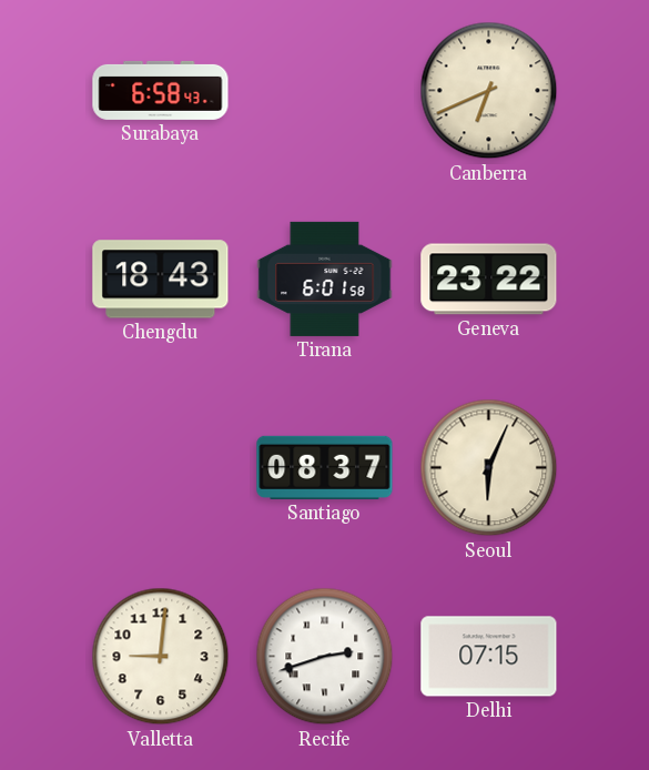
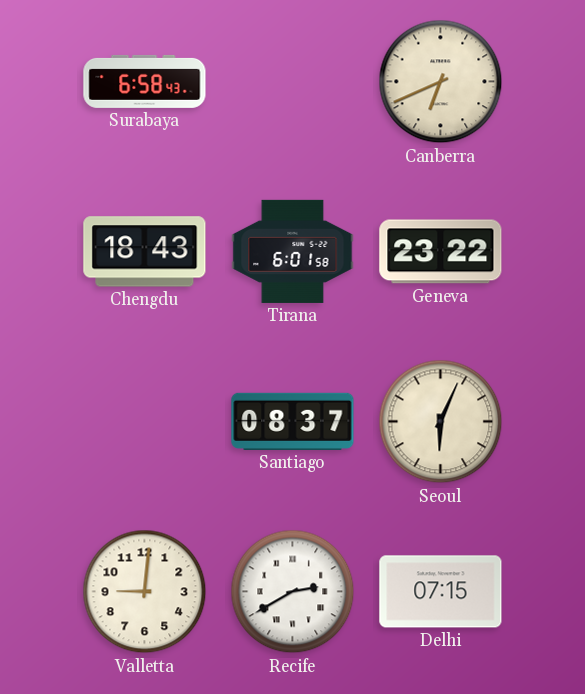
Recife: 2:42 -> 2:40 (293, 592)
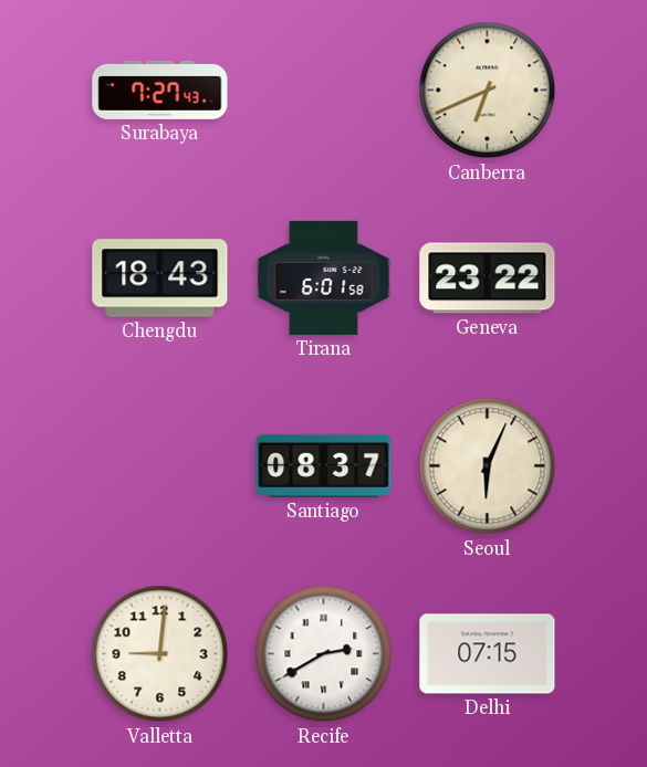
Surabaya: 6:58 -> 7:27 (160, 90)
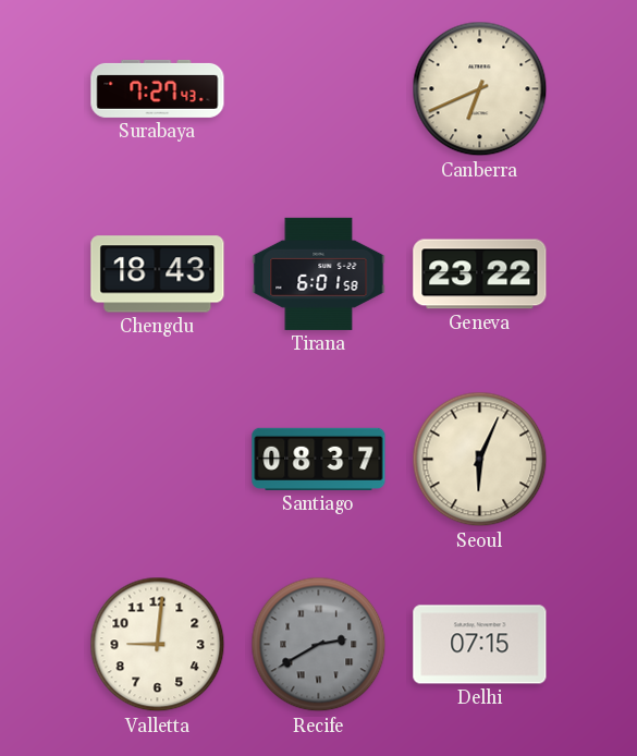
Recife dial: white -> grey (319, 645)
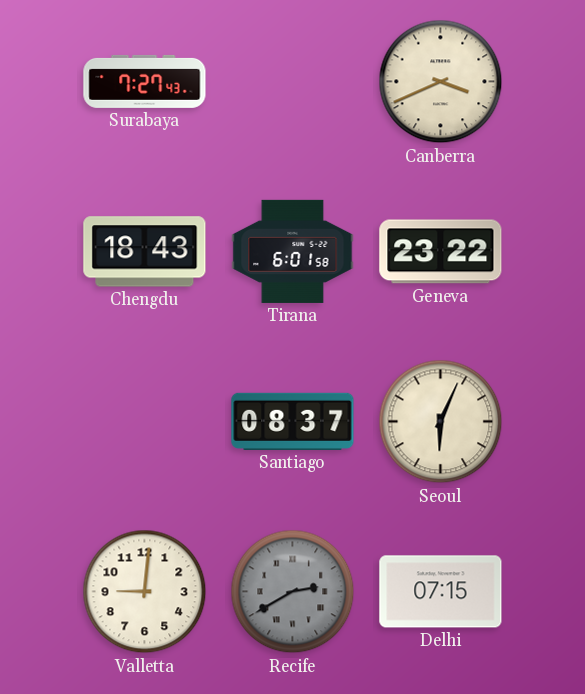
Canberra: 6:41 -> 3:41 (441, 82)
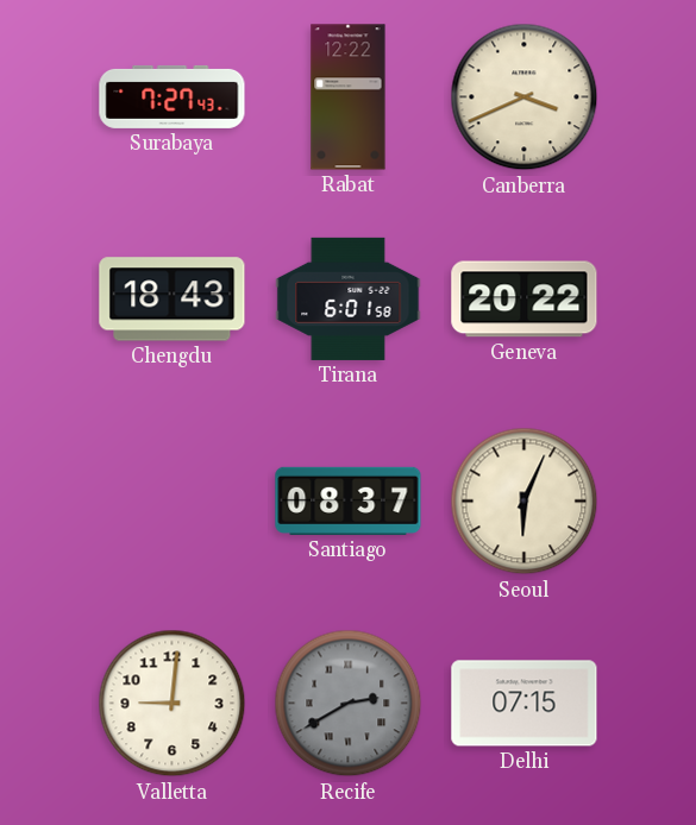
Rabat: none -> 12:22 (349, 97)
Geneva: 23:22 -> 20:22 (525, 300)
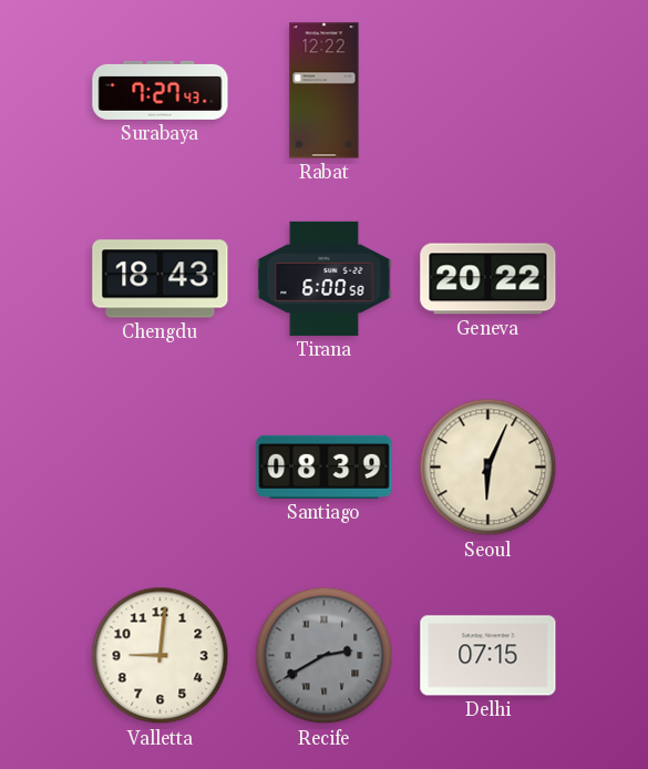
Canberra: 3:41 -> none (525, 97)
Tirana: 6:01 -> 6:00 (325, 278)
Santiago: 08:37 -> 08:39 (325, 466)
